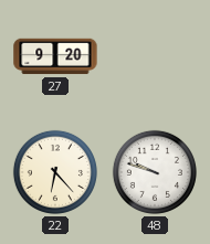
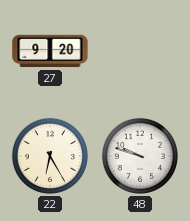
22: 6:23 -> 6:25 (50, 156)
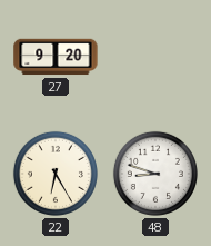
48: 9:48 -> 8:48 (155, 174)
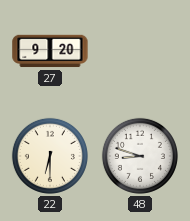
22: 6:25 -> 6:30 (50, 156)
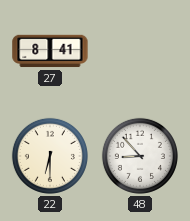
27: 9:20 -> 8:41 (50, 51)
48: 8:48 -> 8:53 (140, 156)
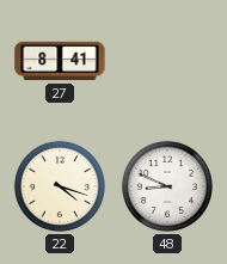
22: 6:30 -> 4:18 (60, 186)
48: 8:53 -> 8:49 (167, 186)
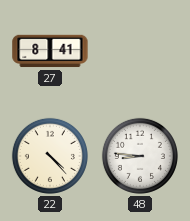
22: 4:18 -> 4:23 (50, 156)
48: 8:49 -> 8:46 (140, 156)
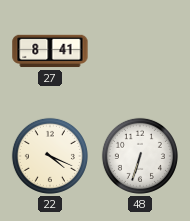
22: 4:23 -> 4:19 (50, 156)
48: 8:46 -> 6:33 (140, 156)
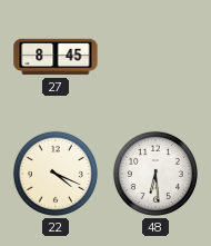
27: 8:41 -> 8:45 (56, 57)
48: 6:33 -> 6:29 (155, 174)
